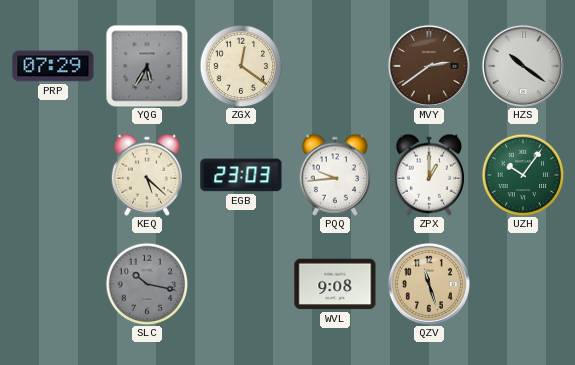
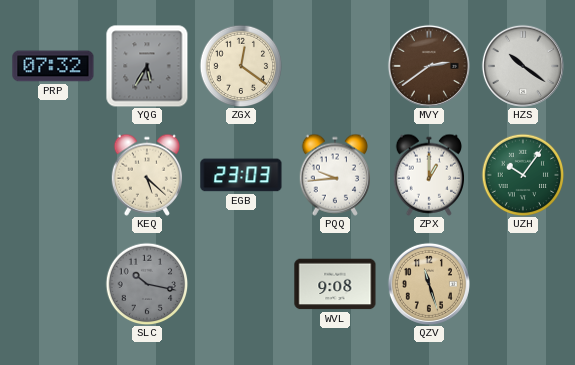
PRP: 07:29 -> 07:32 (53, 66)
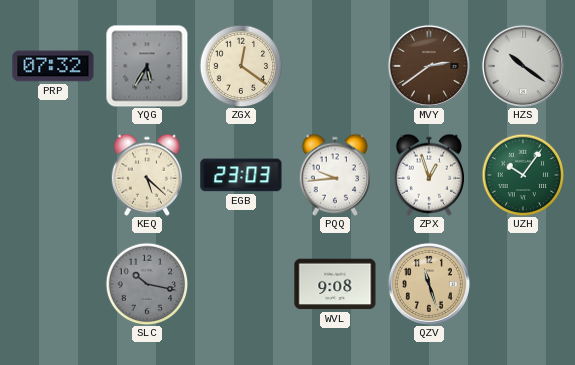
ZPX: 1:00 -> 12:57 (428, 175)
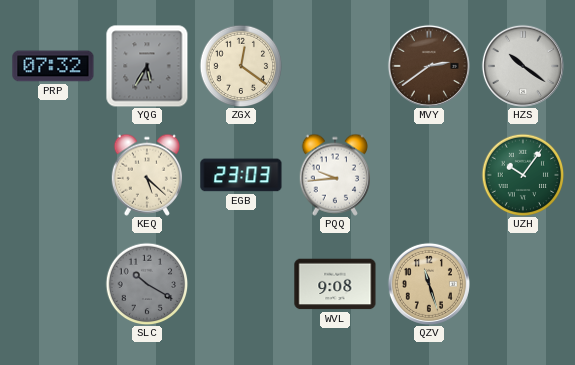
ZPX: 12:57 -> none (428, 175)
SLC: 10:17 -> 10:20 (147, 284)
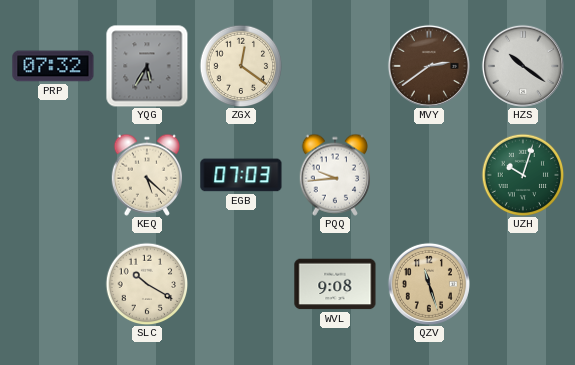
EGB: 23:03 -> 07:03 (241, 175)
UZH: 10:06 -> 10:03 (523, 175)
SLC dial: grey -> cream (147, 284)
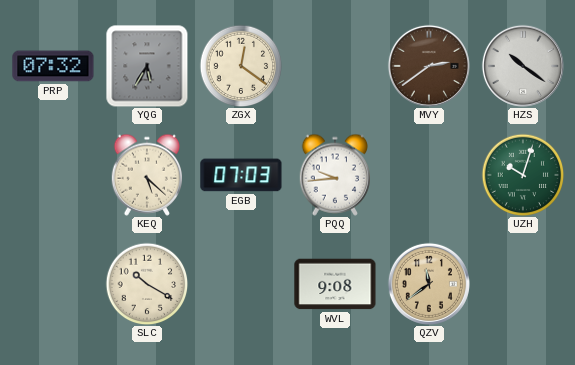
QZV: 11:27 -> 11:39 (429, 284)
